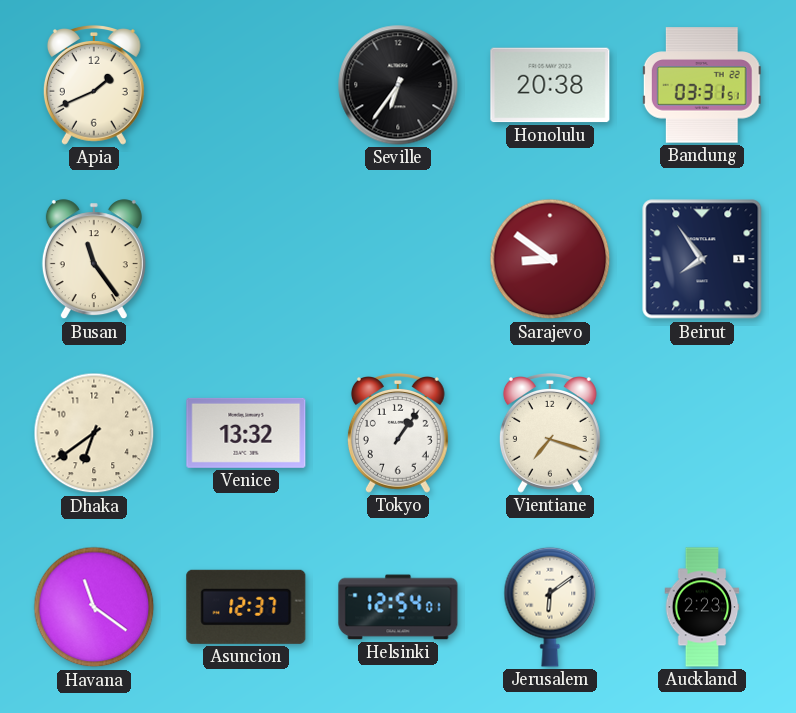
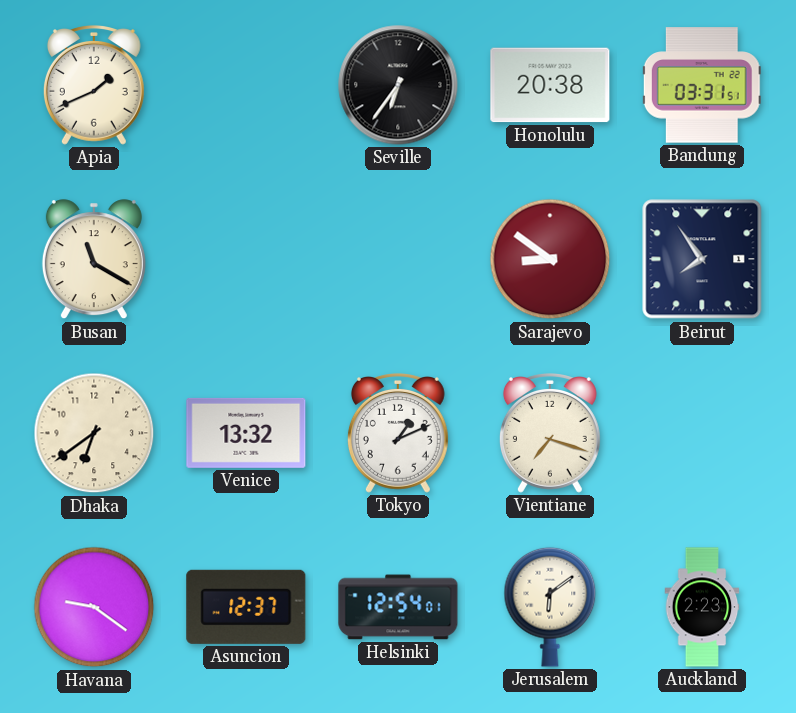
Busan: 11:24 -> 11:20 (94, 260)
Tokyo: 1:06 -> 1:11 (398, 434)
Havana: 11:21 -> 9:21 (94, 607)
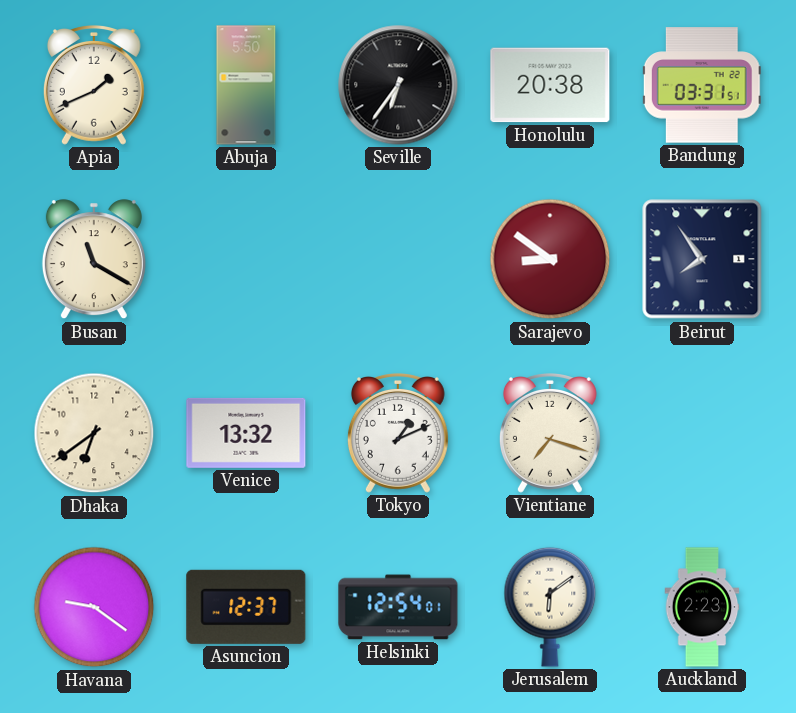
Abuja: none -> 5:50 (246, 85)
